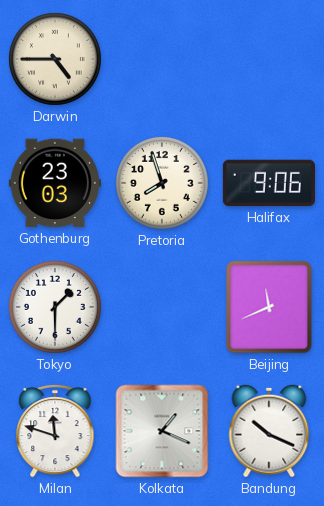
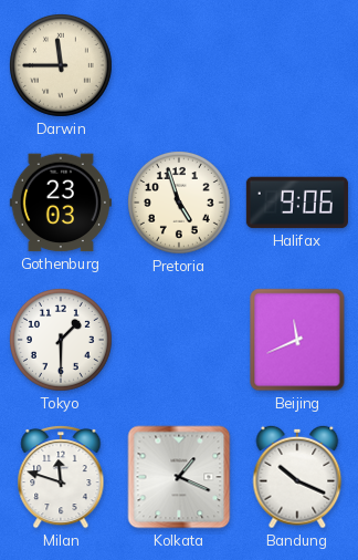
Darwin: 4:45 -> 11:45 (61, 65)
Pretoria: 7:57 -> 4:57 (179, 203)
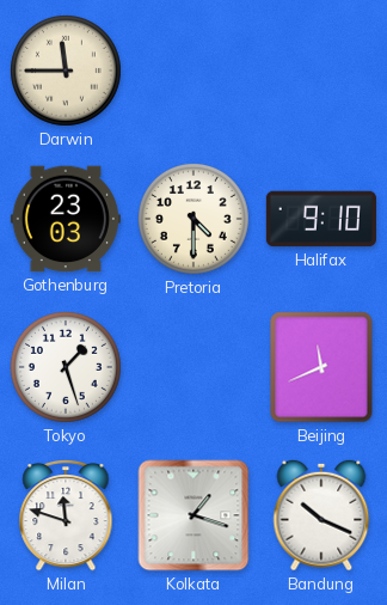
Pretoria: 4:57 -> 4:30 (193, 219)
Halifax: 9:06 -> 9:10 (321, 219)
Tokyo: 1:30 -> 1:27 (66, 367)
Kolkata: 1:19 -> 1:18 (193, 515)
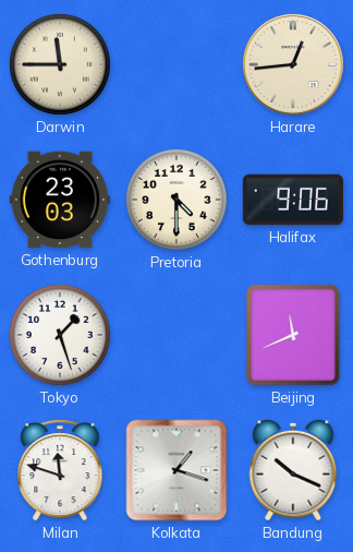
Harare: none -> 12:44 (293, 64)
Halifax: 9:10 -> 9:06 (293, 200)
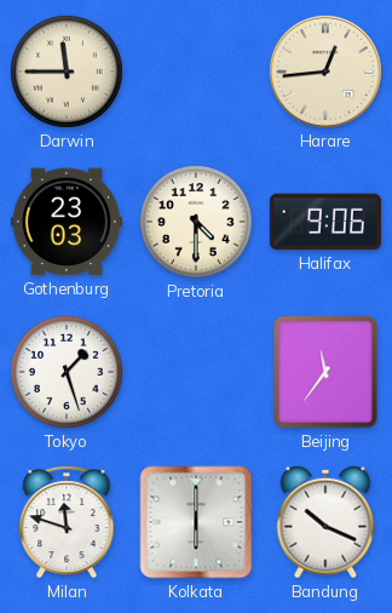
Beijing: 11:41 -> 11:36 (325, 372)
Kolkata: 1:18 -> 6:00 (196, 522)
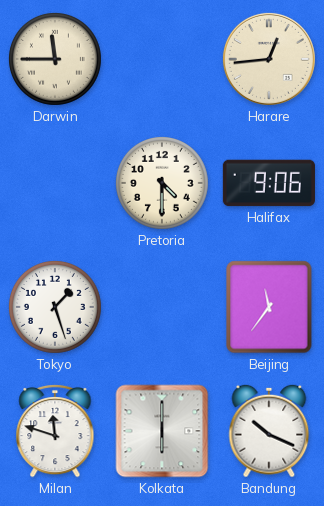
Gothenburg: 23:03 -> none (67, 222)
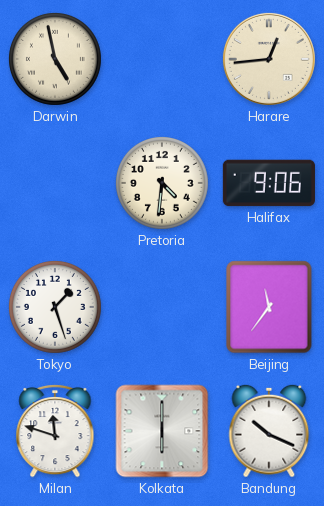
Darwin: 11:45 -> 4:58 (55, 59)
Pretoria: 4:30 -> 4:31 (162, 183)
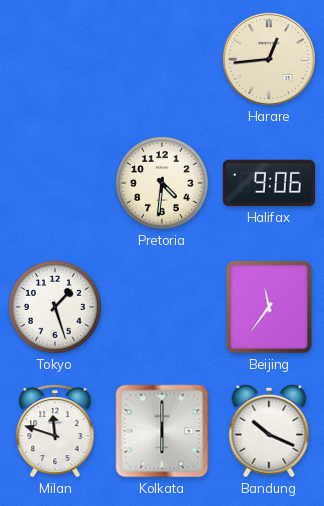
Darwin: 4:58 -> none (55, 59)
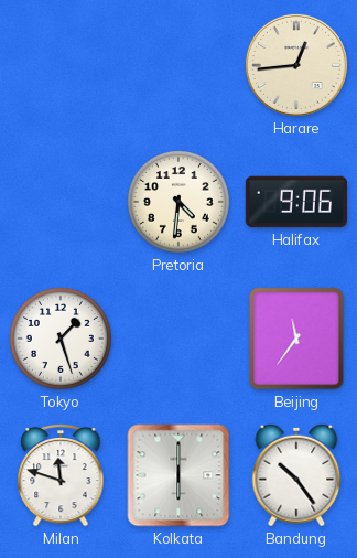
Bandung: 10:19 -> 10:24 (296, 475)
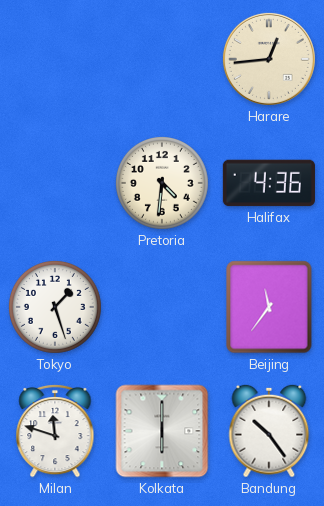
Halifax: 9:06 -> 4:36 (269, 183)
